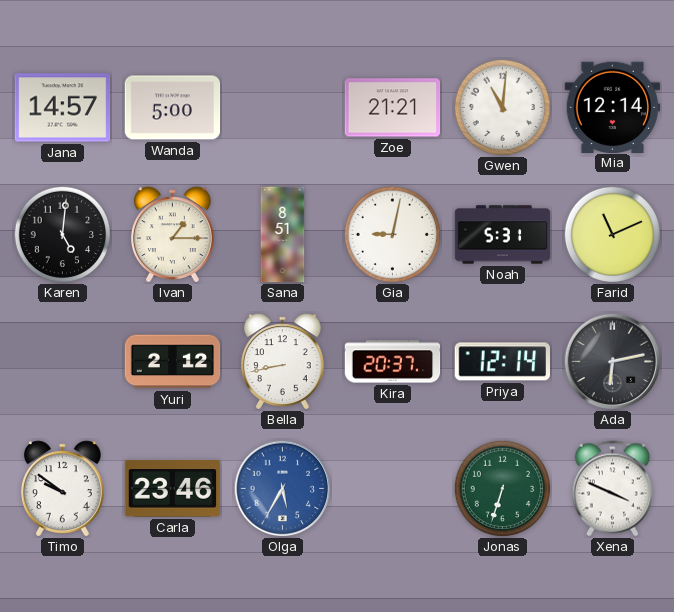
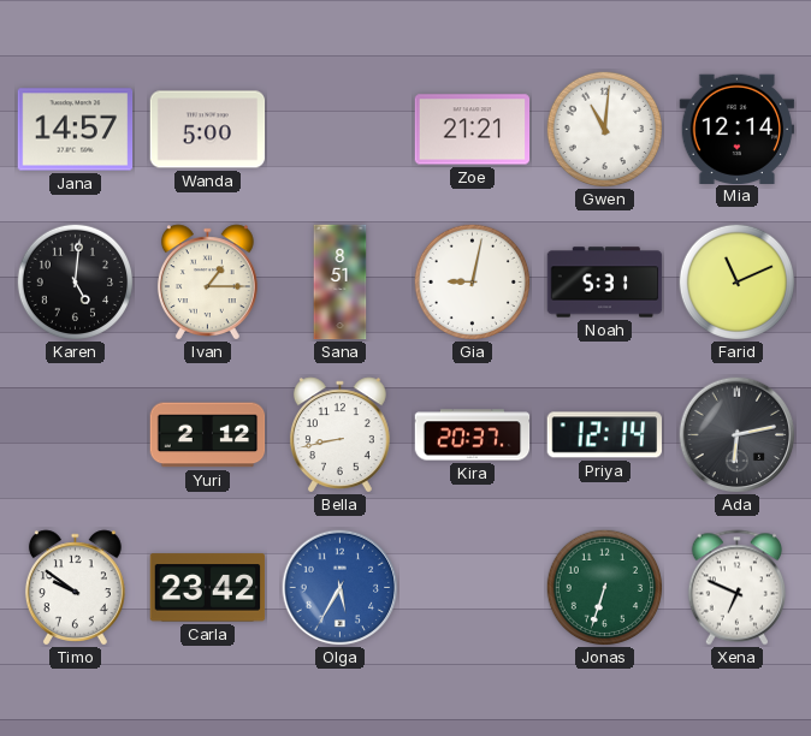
Carla: 23:46 -> 23:42 (208, 588)
Xena: 3:49 -> 6:49 (736, 588)
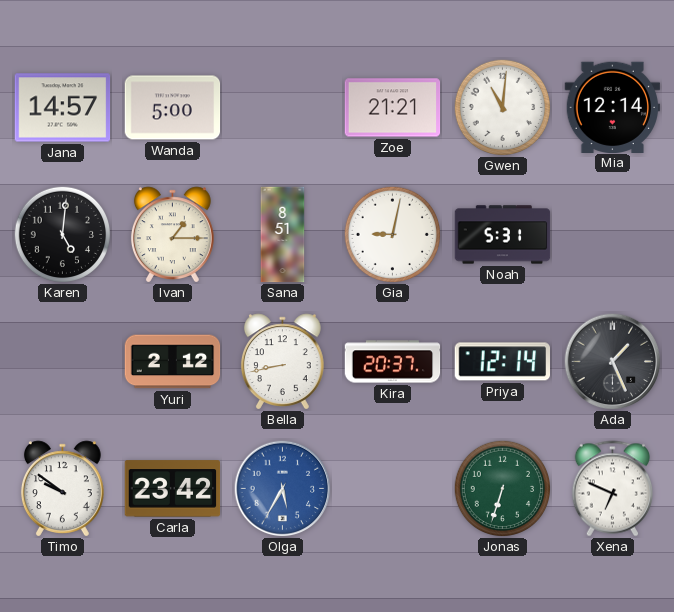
Farid: 11:11 -> none (736, 281)
Ada: 6:13 -> 1:26 (613, 362)
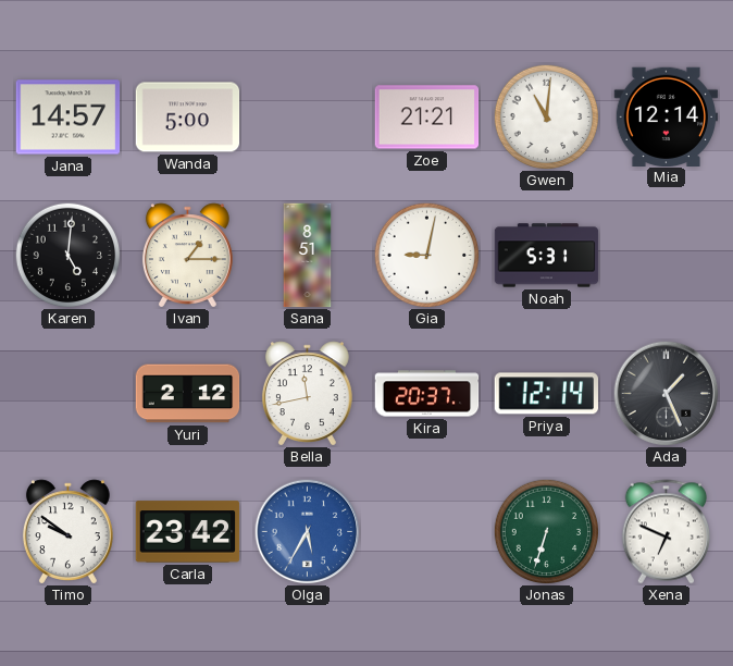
Bella: 8:43 -> 11:43 (307, 393)
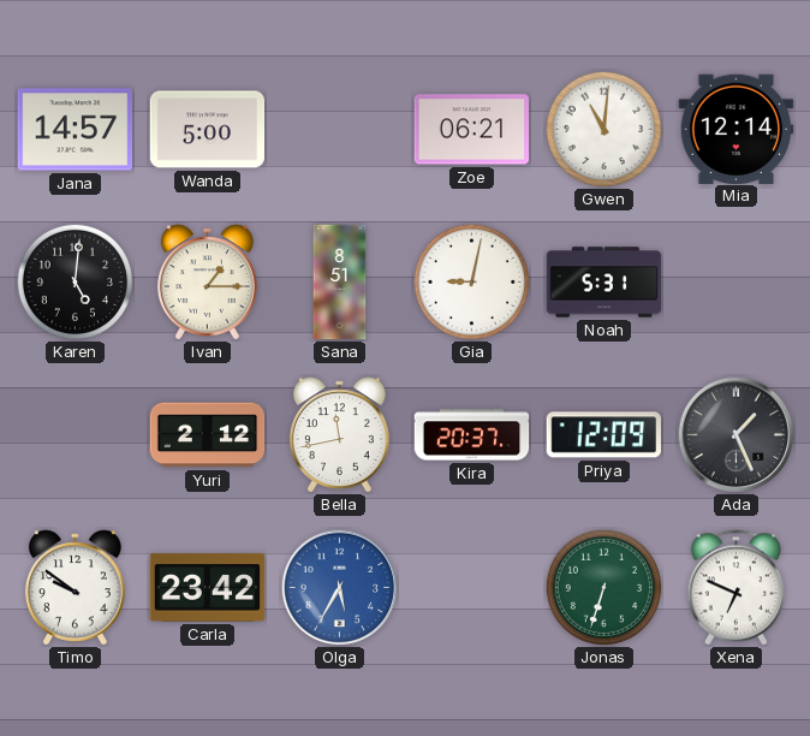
Zoe: 21:21 -> 06:21 (472, 130)
Priya: 12:14 -> 12:09 (604, 435)
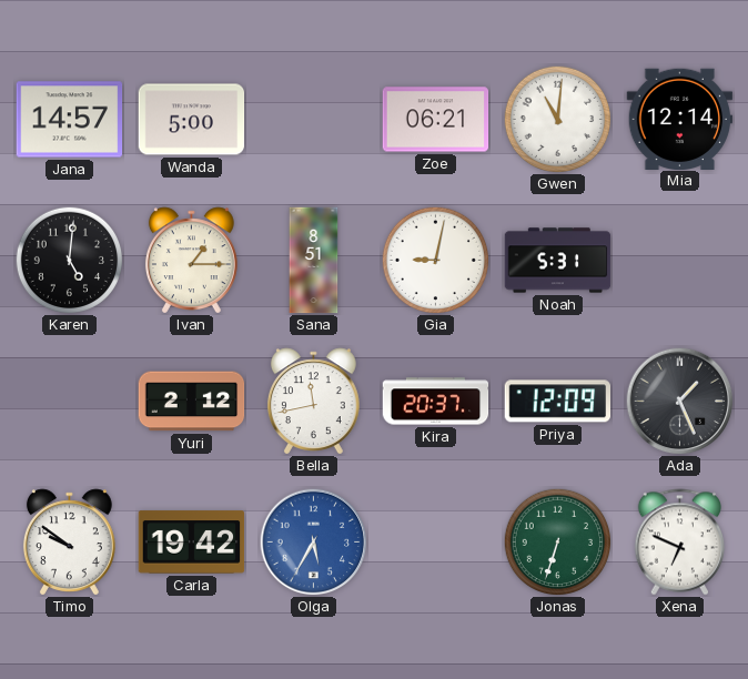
Carla: 23:42 -> 19:42 (192, 543)
